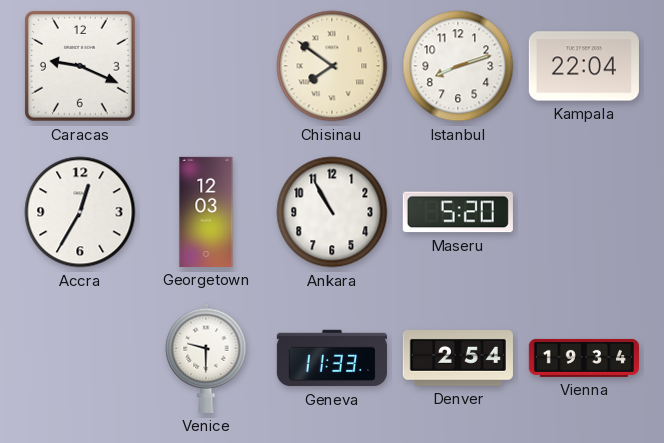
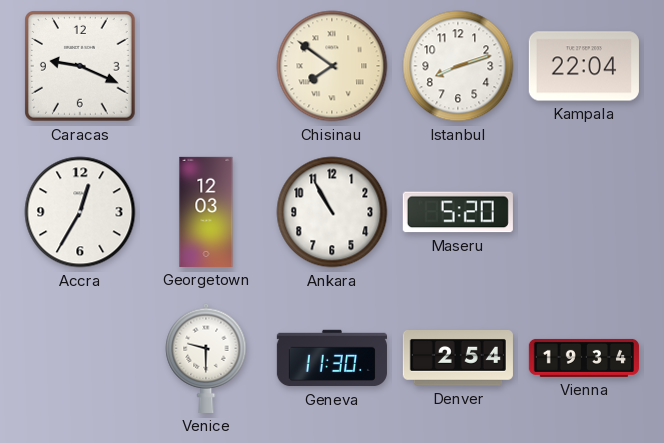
Geneva: 11:33 -> 11:30 (332, 358)
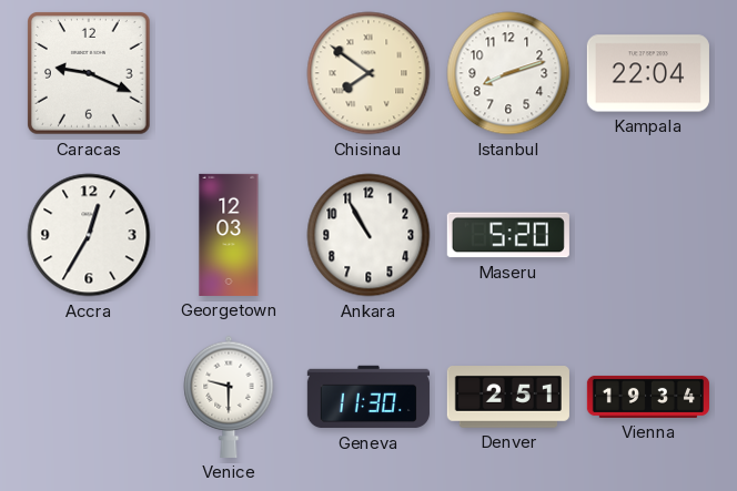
Denver: 2:54 -> 2:51 (508, 398)
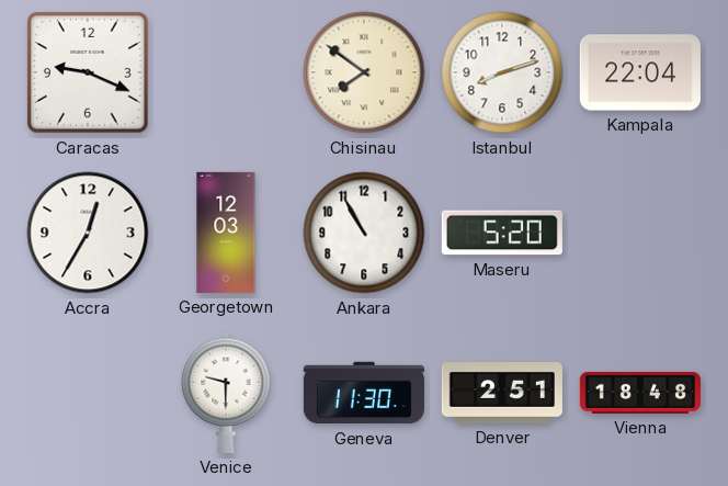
Vienna: 19:34 -> 18:48 (640, 393)
